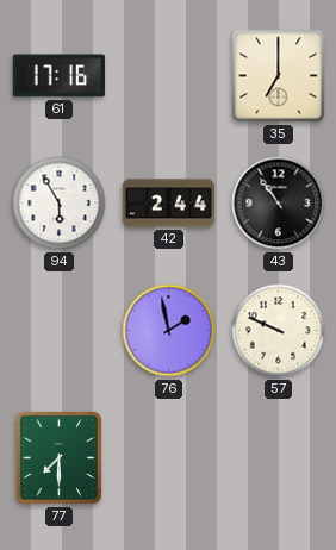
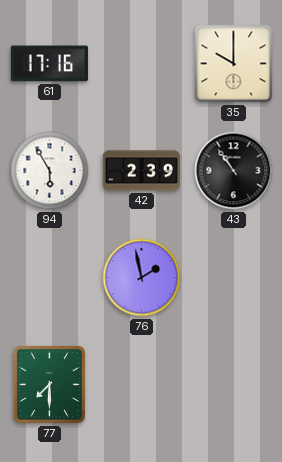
35: 7:00 -> 10:00 (234, 64)
42: 2:44 -> 2:39 (141, 171)
57: 9:49 -> none (279, 331)
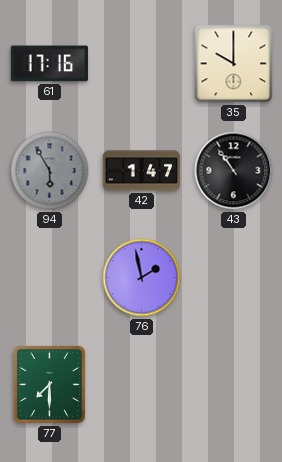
94 dial: white -> grey (50, 171)
42: 2:39 -> 1:47 (141, 171)
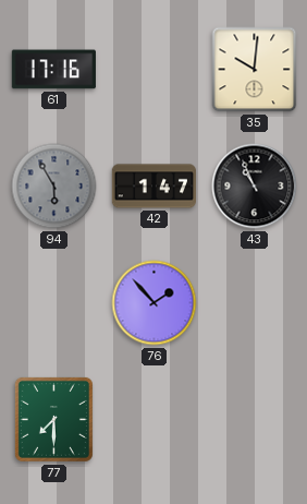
35: 10:00 -> 10:01 (255, 70)
43: 10:54 -> 10:56 (255, 187)
76: 1:58 -> 1:53 (155, 303)
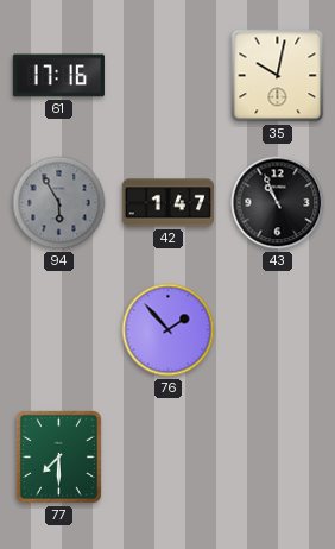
35: 10:01 -> 10:02 (278, 76)
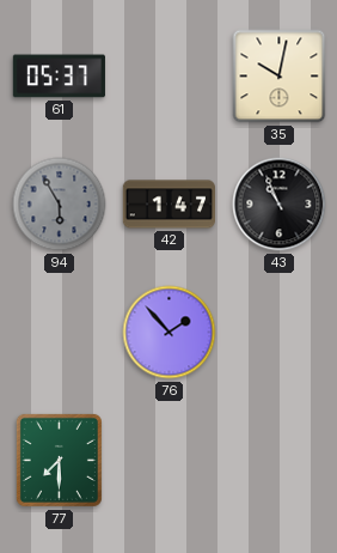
61: 17:16 -> 05:37 (59, 77)
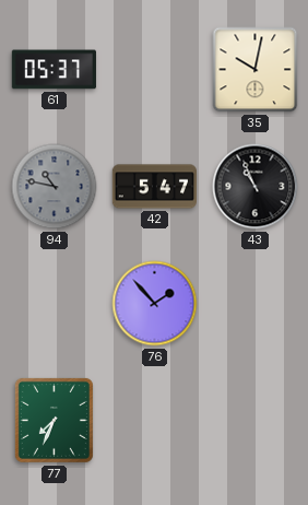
94: 5:55 -> 10:47 (55, 187)
42: 1:47 -> 5:47 (154, 187)
77: 7:30 -> 7:34 (54, 420)
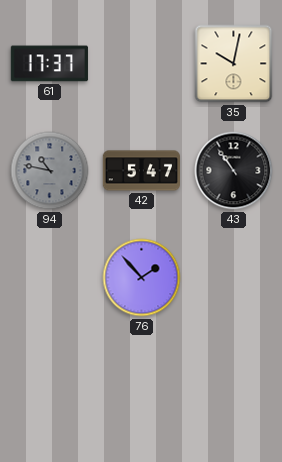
61: 05:37 -> 17:37 (49, 64)
43: 10:56 -> 10:54 (234, 171)
77: 7:34 -> none (54, 420)
